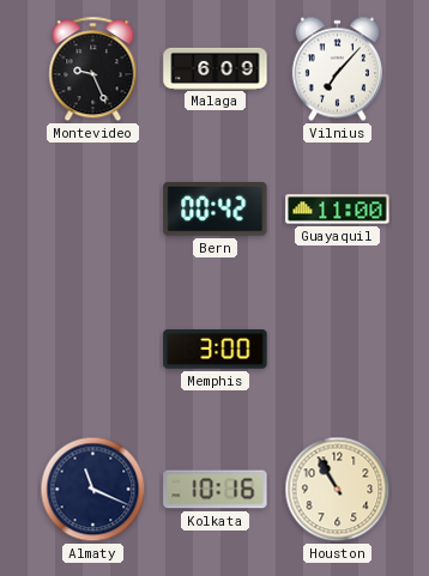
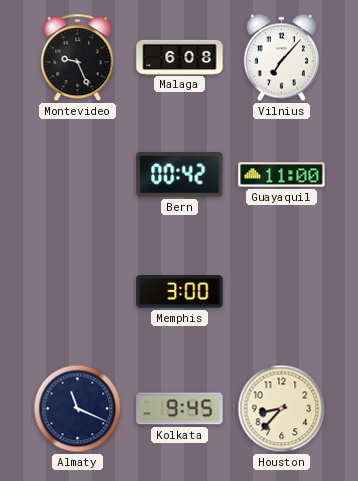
Malaga: 6:09 -> 6:08 (180, 57)
Kolkata: 10:16 -> 9:45 (180, 409)
Houston: 10:55 -> 8:37 (282, 409)
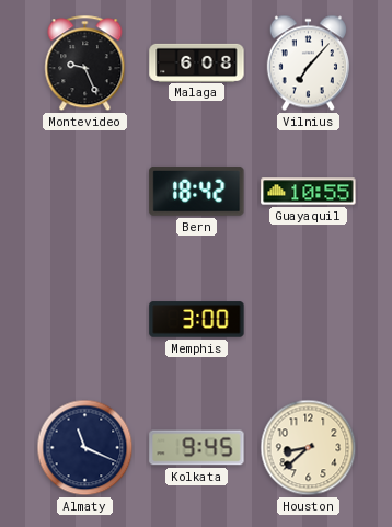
Bern: 00:42 -> 18:42 (197, 192)
Guayaquil: 11:00 -> 10:55 (309, 192)
Houston: 8:37 -> 8:38 (309, 448)
